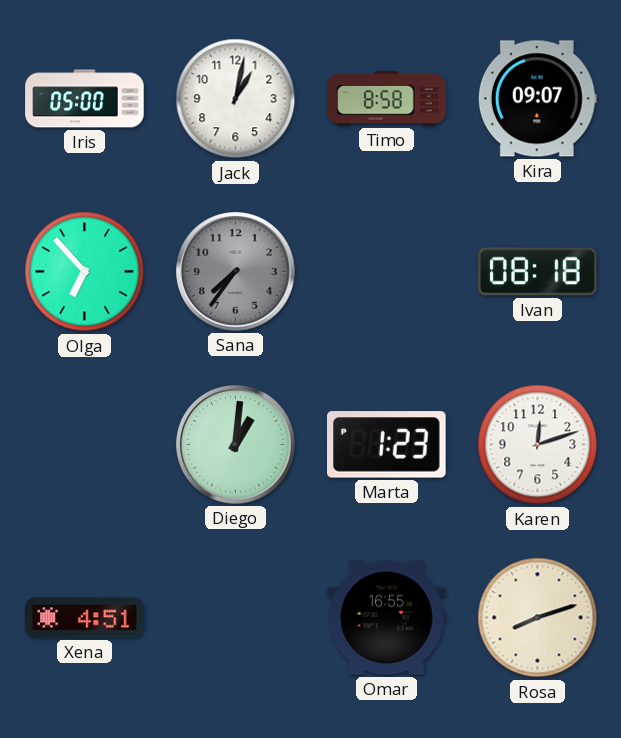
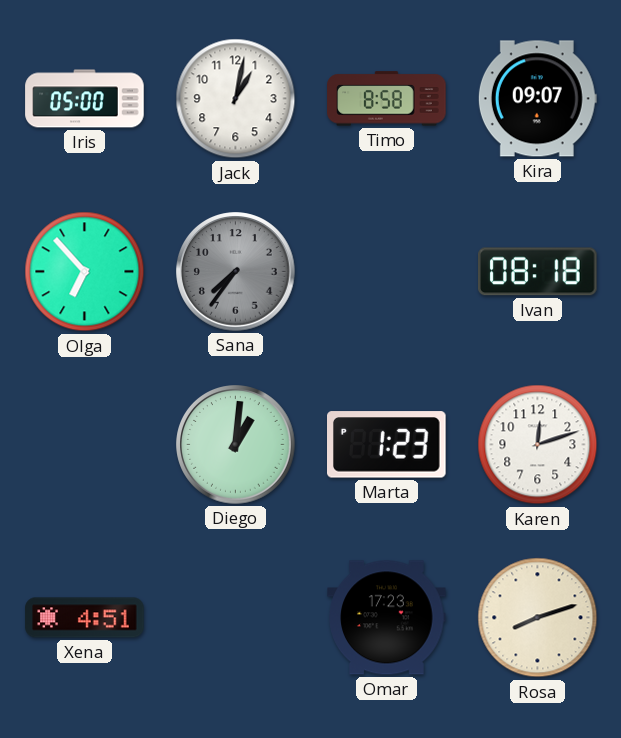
Omar: 16:55 -> 17:23 (387, 618)
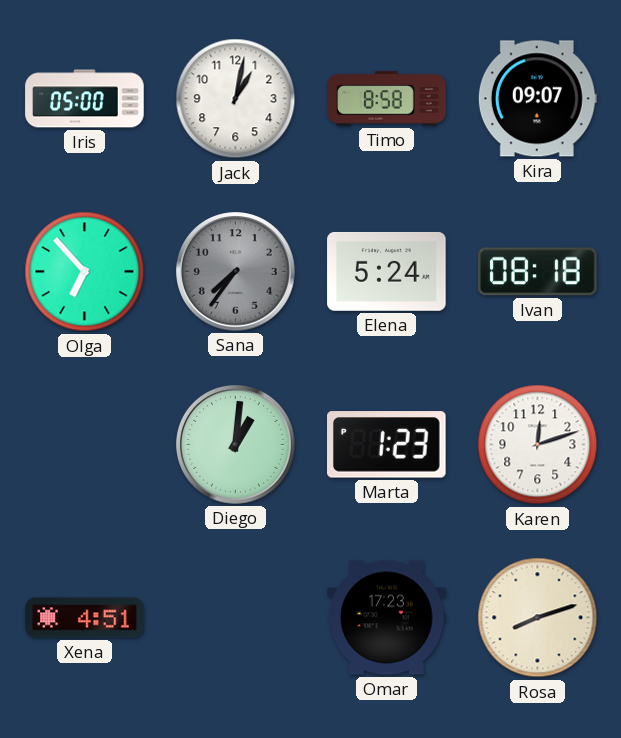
Elena: none -> 5:24 (387, 271)
